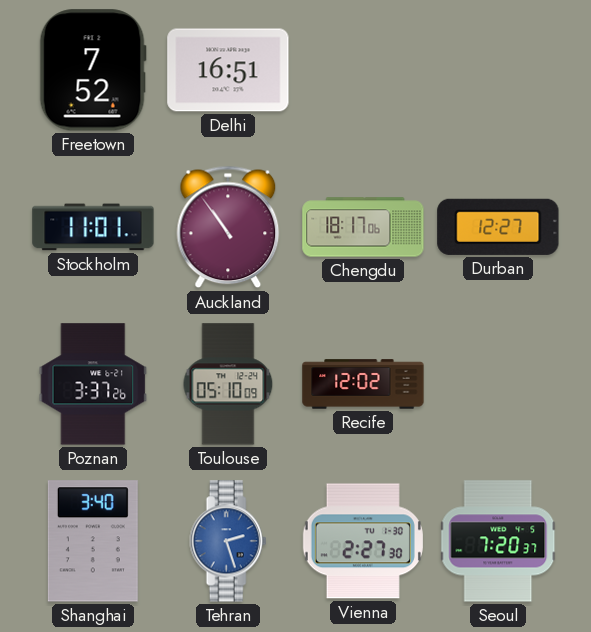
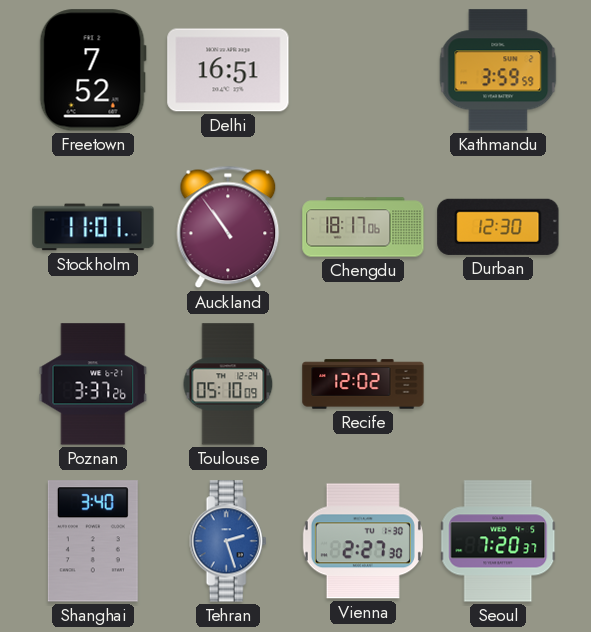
Kathmandu: none -> 3:59 (498, 70)
Durban: 12:27 -> 12:30 (498, 227)
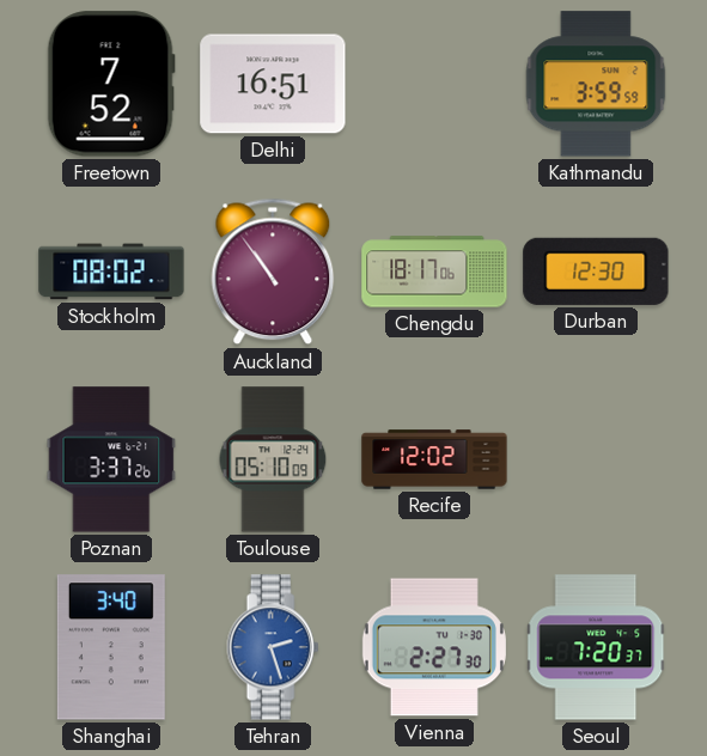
Stockholm: 11:01 -> 08:02 (111, 272)
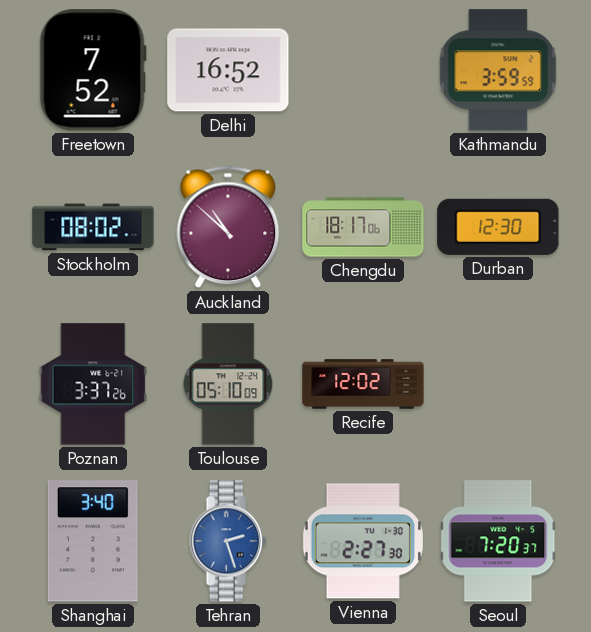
Delhi: 16:51 -> 16:52 (228, 70)
Auckland: 10:54 -> 10:52 (228, 227)
